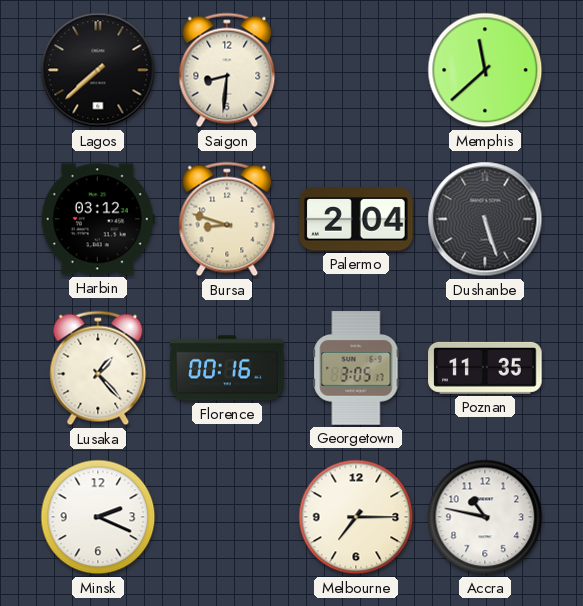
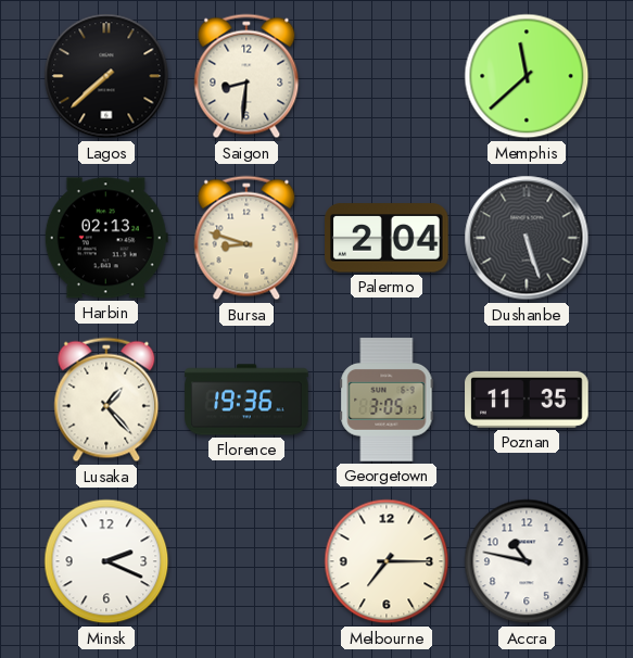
Harbin: 03:12 -> 02:13 (106, 238)
Florence: 00:16 -> 19:36 (246, 400)
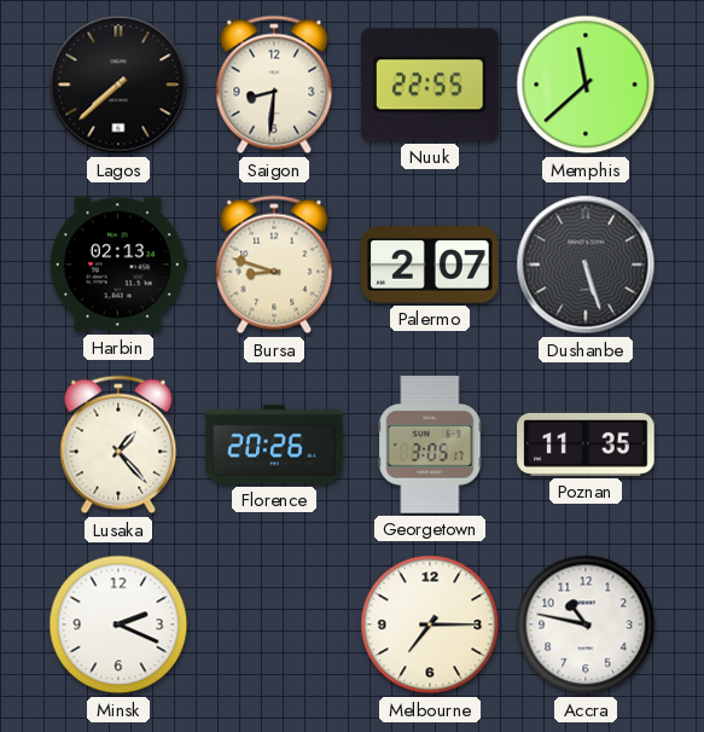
Nuuk: none -> 22:55 (430, 85)
Palermo: 2:04 -> 2:07 (430, 265)
Florence: 19:36 -> 20:26 (274, 445)
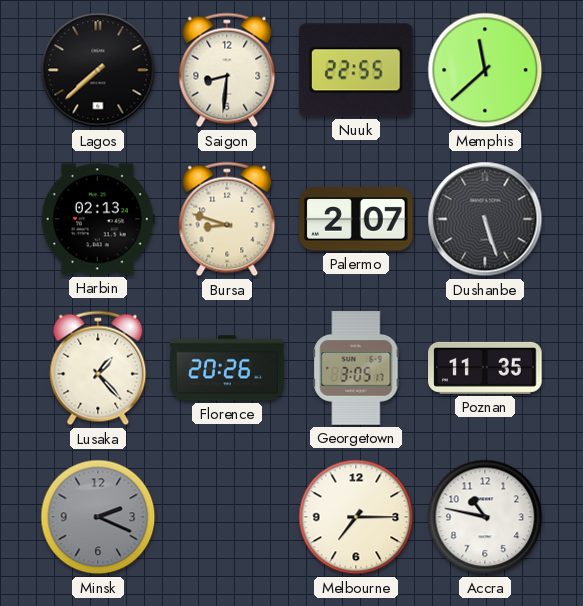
Minsk dial: white -> grey (98, 517)
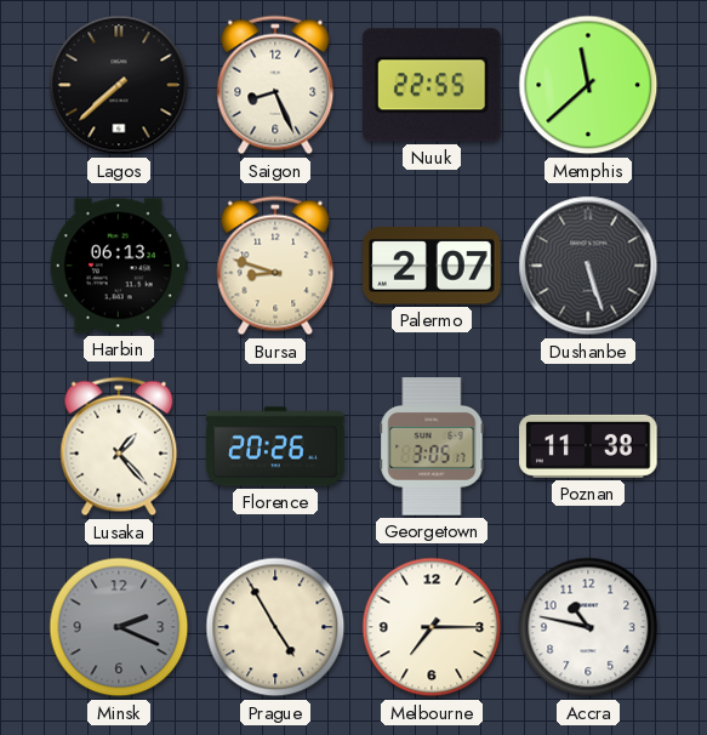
Saigon: 8:31 -> 8:26 (275, 85)
Harbin: 02:13 -> 06:13 (119, 266)
Poznan: 11:35 -> 11:38 (588, 446)
Prague: none -> 4:55 (275, 627)
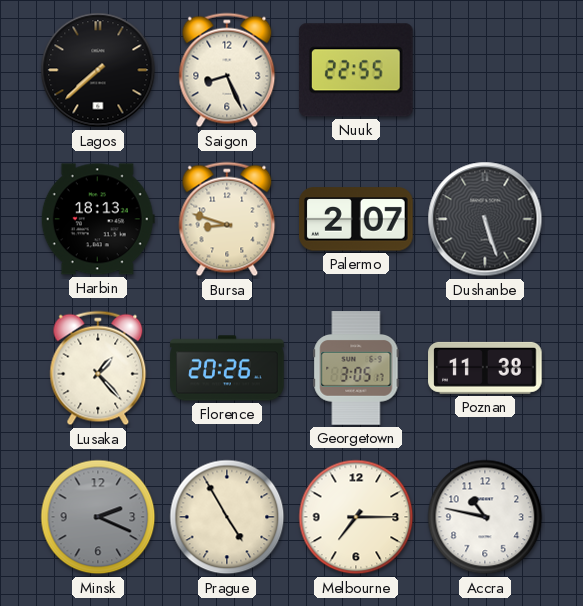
Memphis: 11:38 -> none (588, 85)
Harbin: 06:13 -> 18:13 (98, 219)
